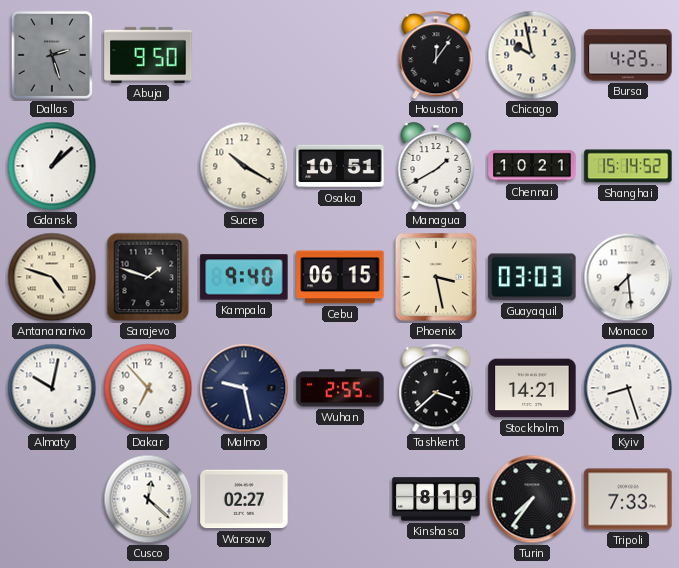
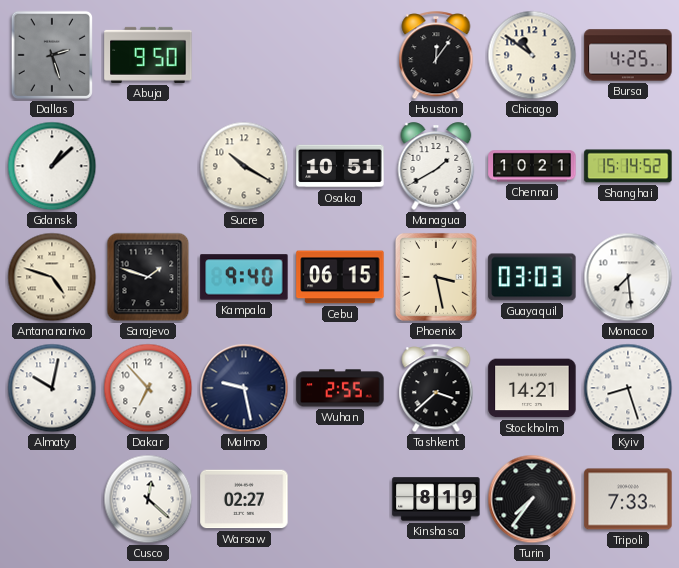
Chicago: 9:58 -> 10:51 (532, 55)
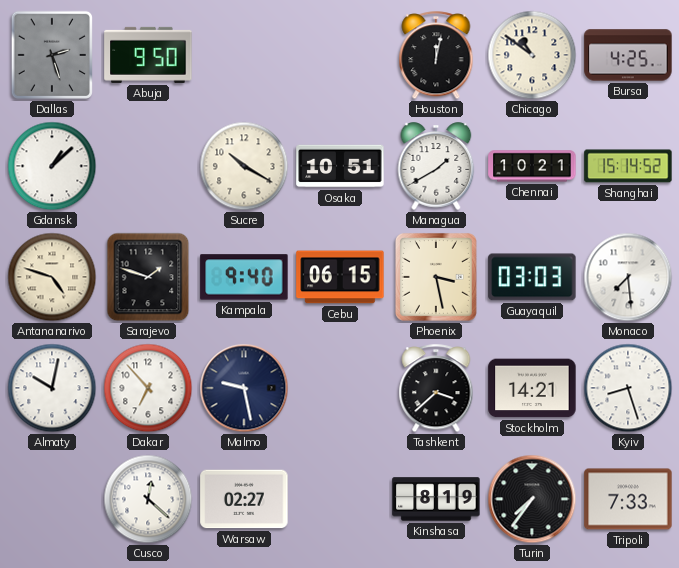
Houston: 12:06 -> 12:02 (436, 56)
Wuhan: 2:55 -> none (340, 388)
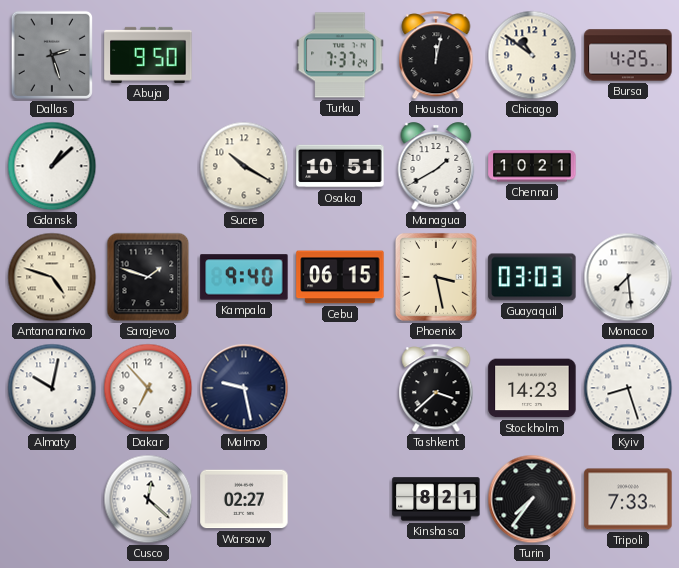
Turku: none -> 7:37 (340, 55)
Shanghai: 15:14 -> none (628, 166)
Stockholm: 14:21 -> 14:23 (532, 388)
Kinshasa: 8:19 -> 8:21 (436, 499)
